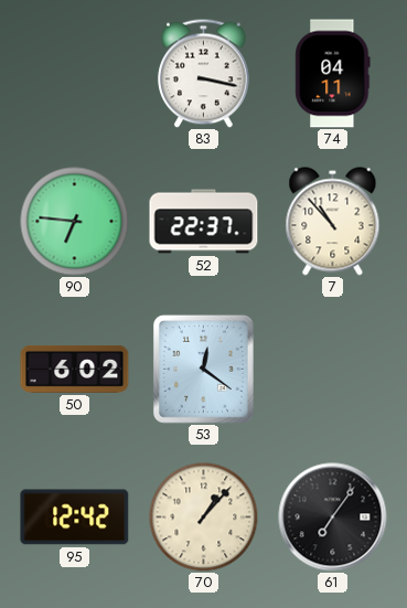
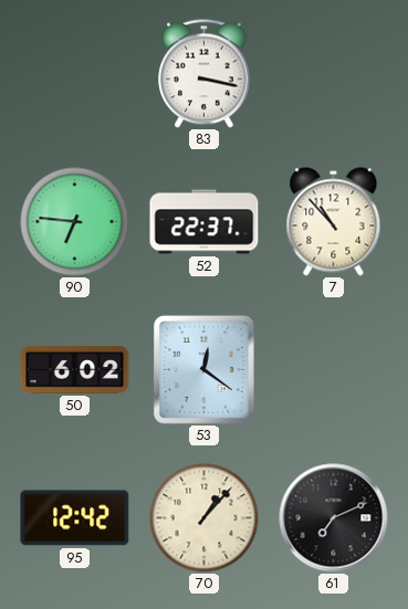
74: 04:11 -> none (333, 74)
61: 7:06 -> 7:11 (334, 518)
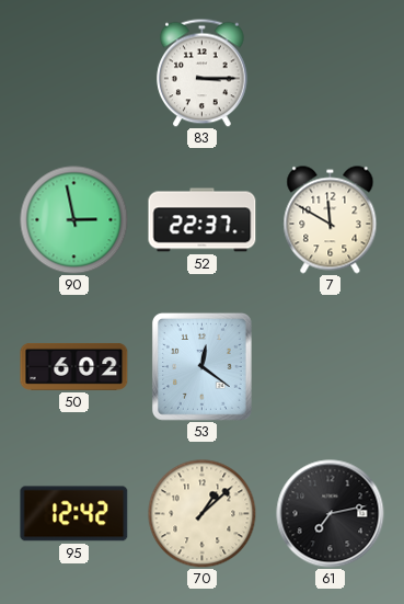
83: 3:17 -> 3:15 (203, 72)
90: 6:46 -> 2:58 (74, 220)
7: 10:53 -> 11:50 (331, 220)
70: 1:07 -> 1:08 (203, 514)
61: 7:11 -> 7:13 (331, 514)
